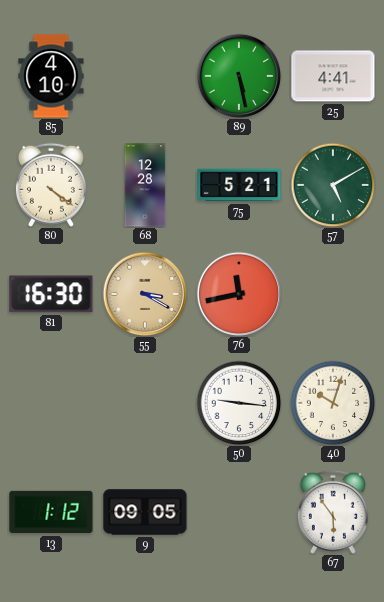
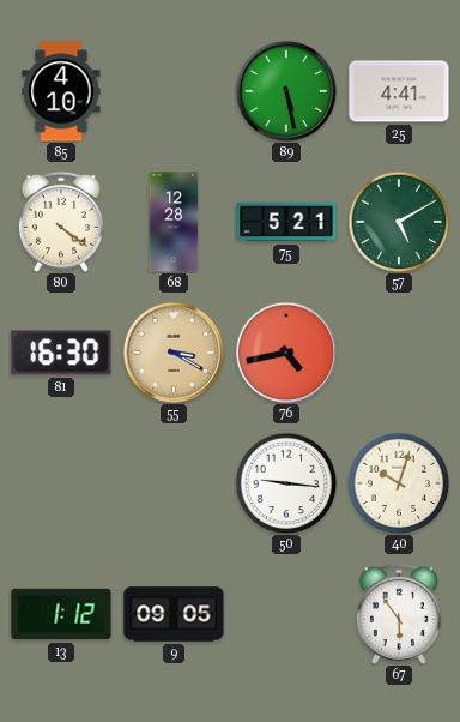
76: 11:43 -> 4:43 (286, 353)
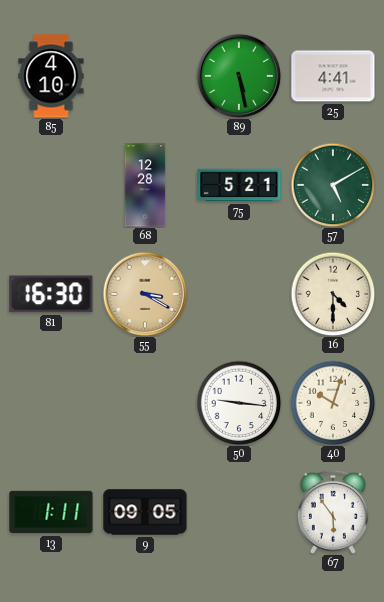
80: 4:21 -> none (61, 222)
76: 4:43 -> none (286, 353)
16: none -> 4:30 (333, 294)
13: 1:12 -> 1:11 (51, 512)
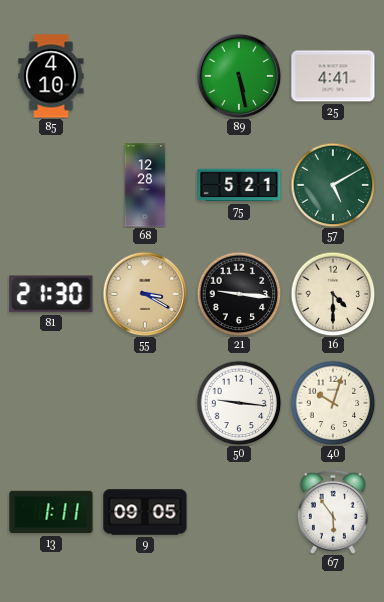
81: 16:30 -> 21:30 (51, 294)
21: none -> 9:16 (239, 294)
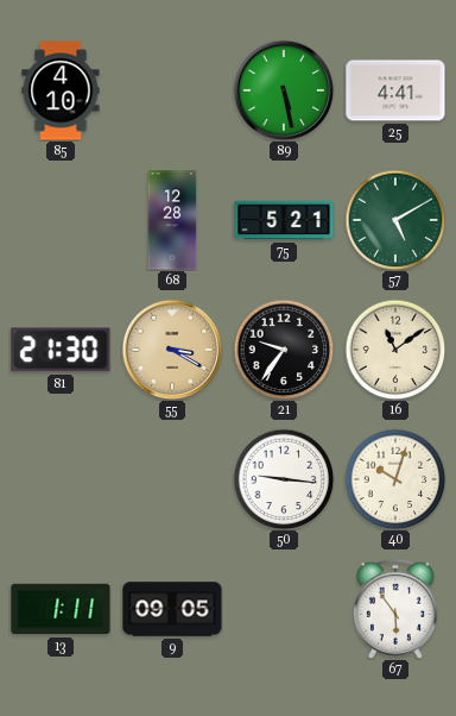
21: 9:16 -> 9:36 (284, 350)
16: 4:30 -> 11:09 (395, 350)
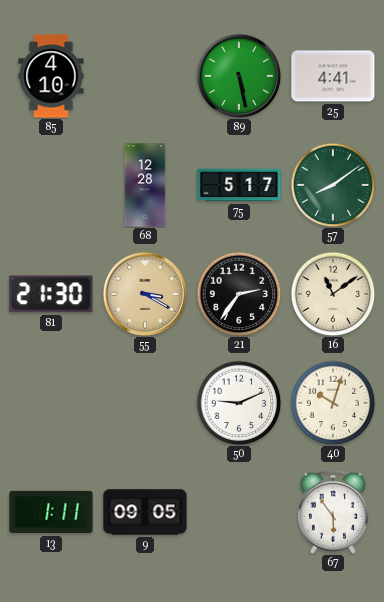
75: 5:21 -> 5:17 (239, 185)
57: 5:10 -> 8:09 (333, 185)
21: 9:36 -> 2:36 (239, 294)
50: 9:16 -> 9:11 (239, 403)
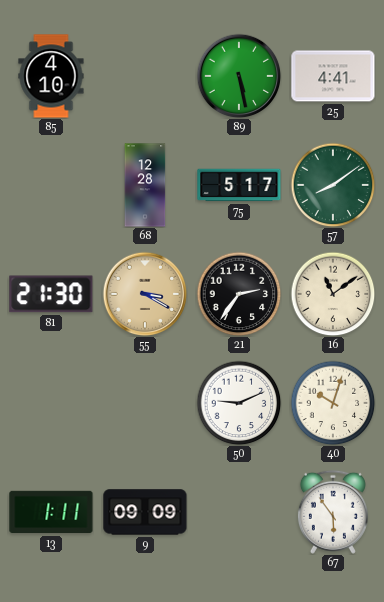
9: 09:05 -> 09:09 (145, 512)
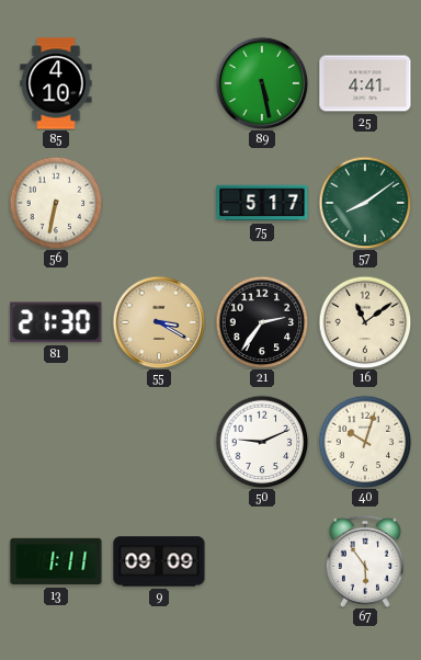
56: none -> 6:32 (56, 203)
68: 12:28 -> none (145, 185)
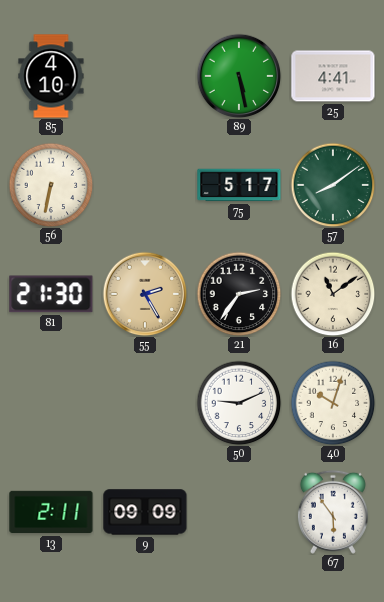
55: 3:20 -> 2:25 (145, 294)
13: 1:11 -> 2:11 (51, 512)
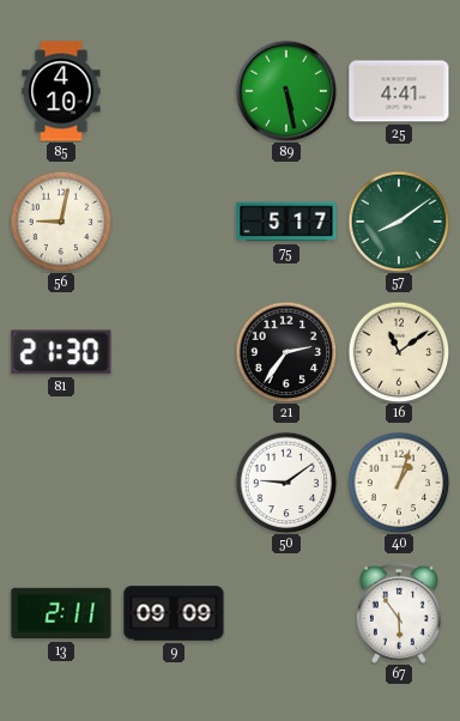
56: 6:32 -> 9:02 (61, 222)
55: 2:25 -> none (145, 294)
50: 9:11 -> 9:09 (286, 483)
40: 10:03 -> 1:03 (399, 483)
